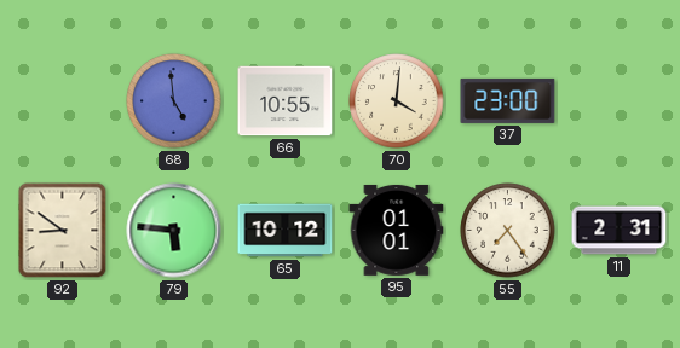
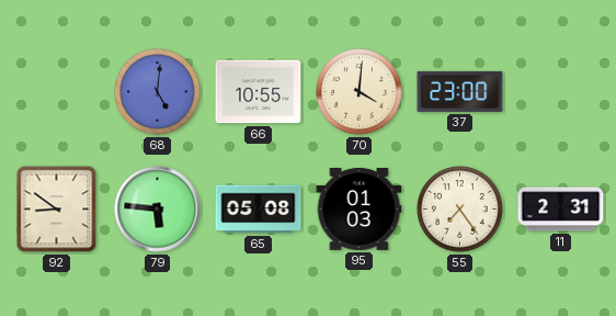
68: 4:59 -> 5:01 (158, 92)
65: 10:12 -> 05:08 (259, 210)
95: 01:01 -> 01:03 (360, 208)
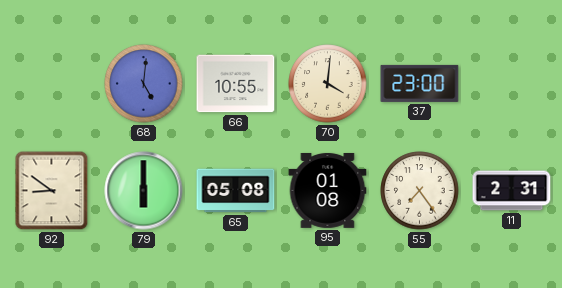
79: 5:46 -> 6:00 (144, 191)
95: 01:03 -> 01:08 (328, 190)
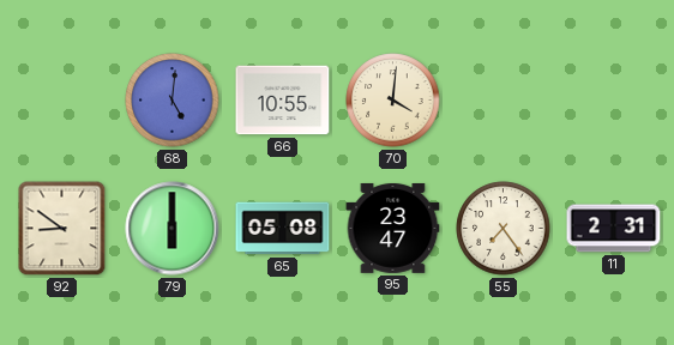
37: 23:00 -> none (420, 83)
95: 01:08 -> 23:47 (393, 228)
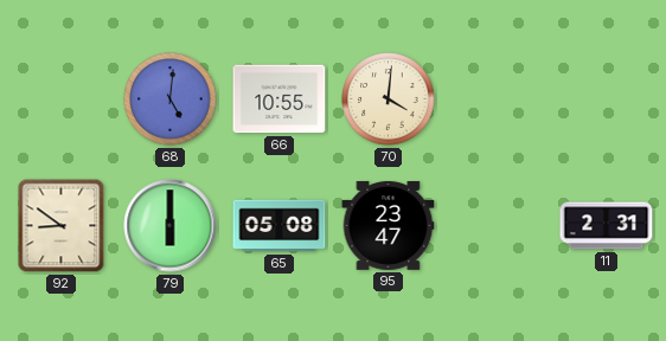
55: 7:24 -> none (504, 229)
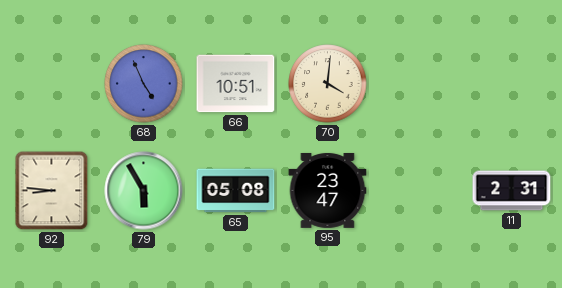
68: 5:01 -> 4:56 (144, 84)
66: 10:55 -> 10:51 (236, 84)
92: 8:51 -> 8:46 (52, 191)
79: 6:00 -> 5:55 (144, 191)
